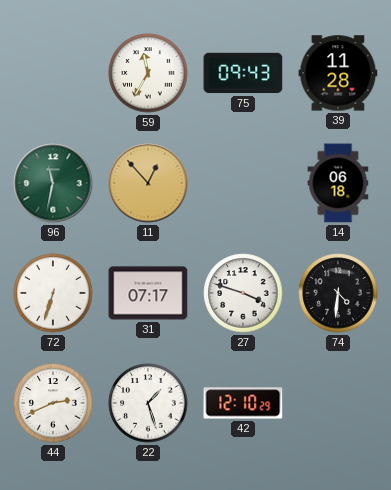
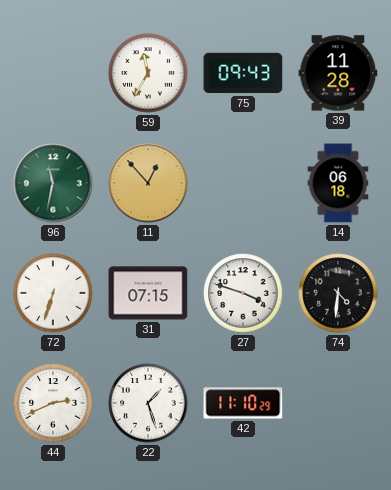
31: 07:17 -> 07:15 (148, 293)
42: 12:10 -> 11:10 (243, 403)
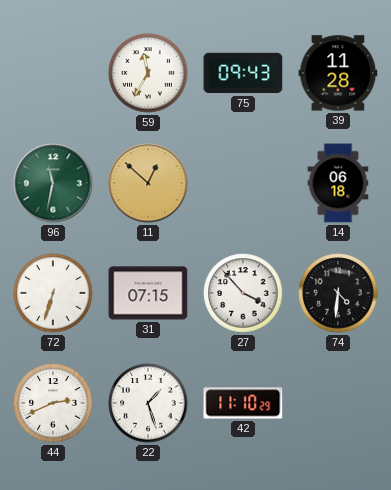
11: 12:53 -> 12:52 (148, 183)
27: 3:48 -> 3:53 (243, 293)
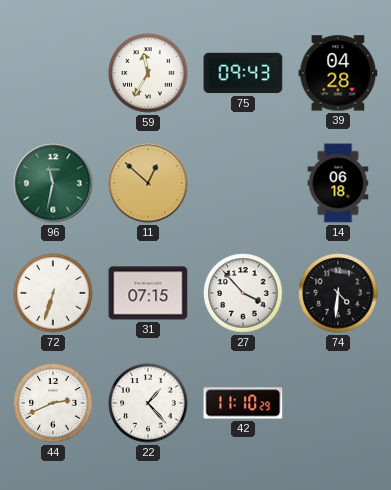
39: 11:28 -> 04:28 (338, 73)
22: 1:27 -> 1:23 (148, 403)
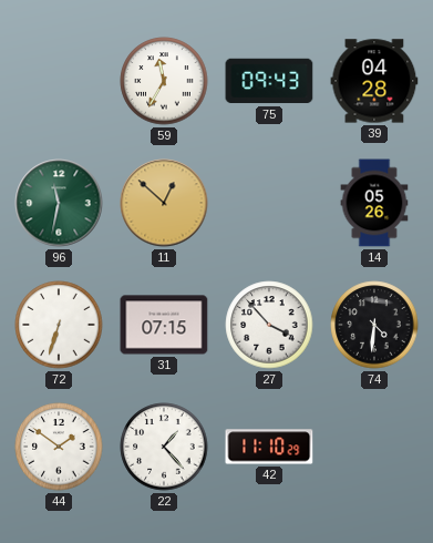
14: 06:18 -> 05:26 (374, 203)
44: 2:41 -> 1:51 (59, 447)
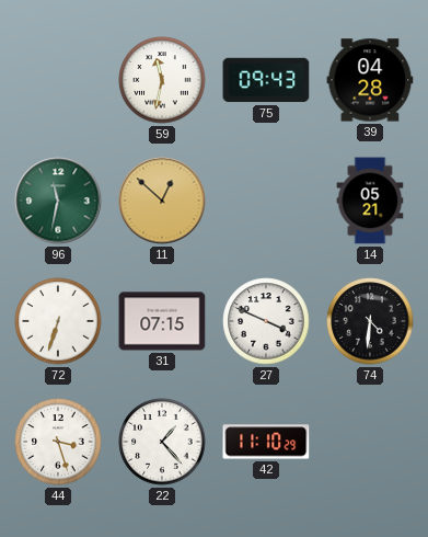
59: 11:35 -> 11:32 (162, 80)
14: 05:26 -> 05:21 (370, 201)
27: 3:53 -> 3:49 (266, 321)
44: 1:51 -> 3:27 (58, 442)
